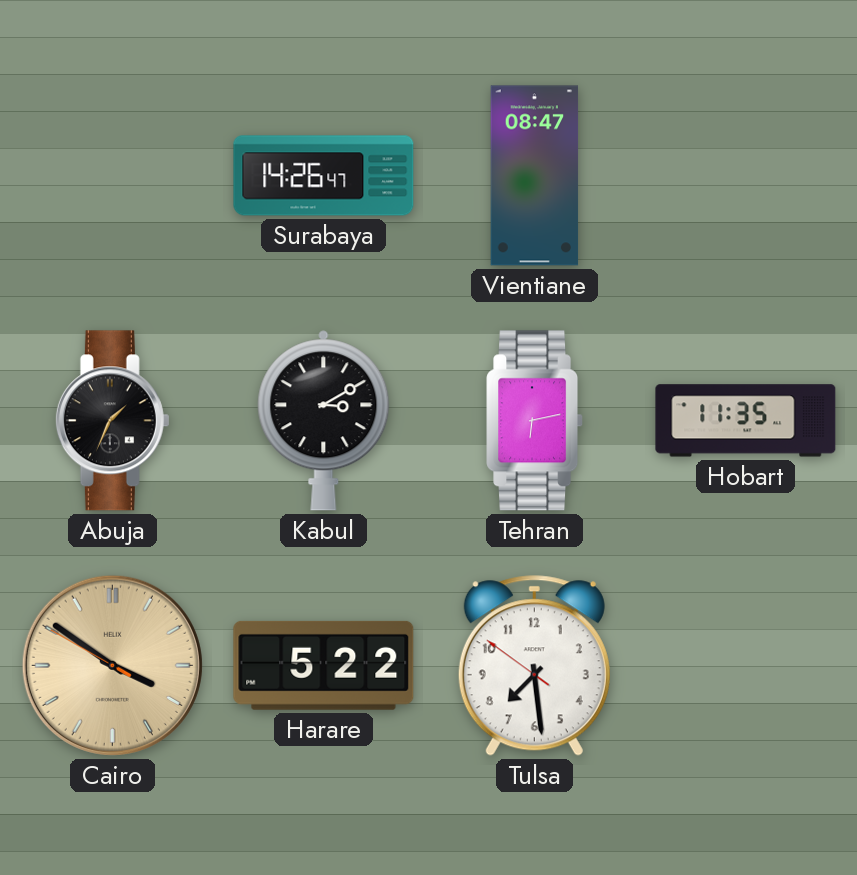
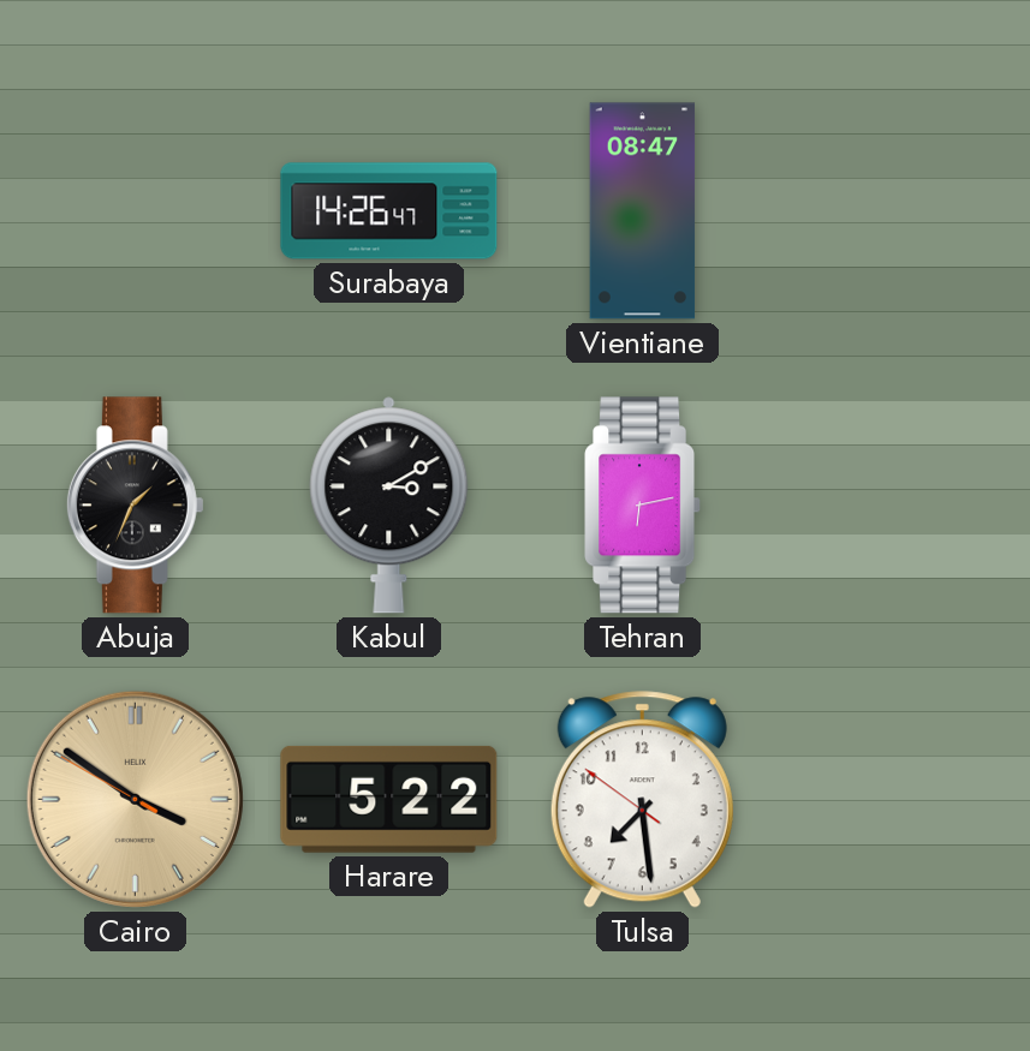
Hobart: 11:35 -> none (746, 421)
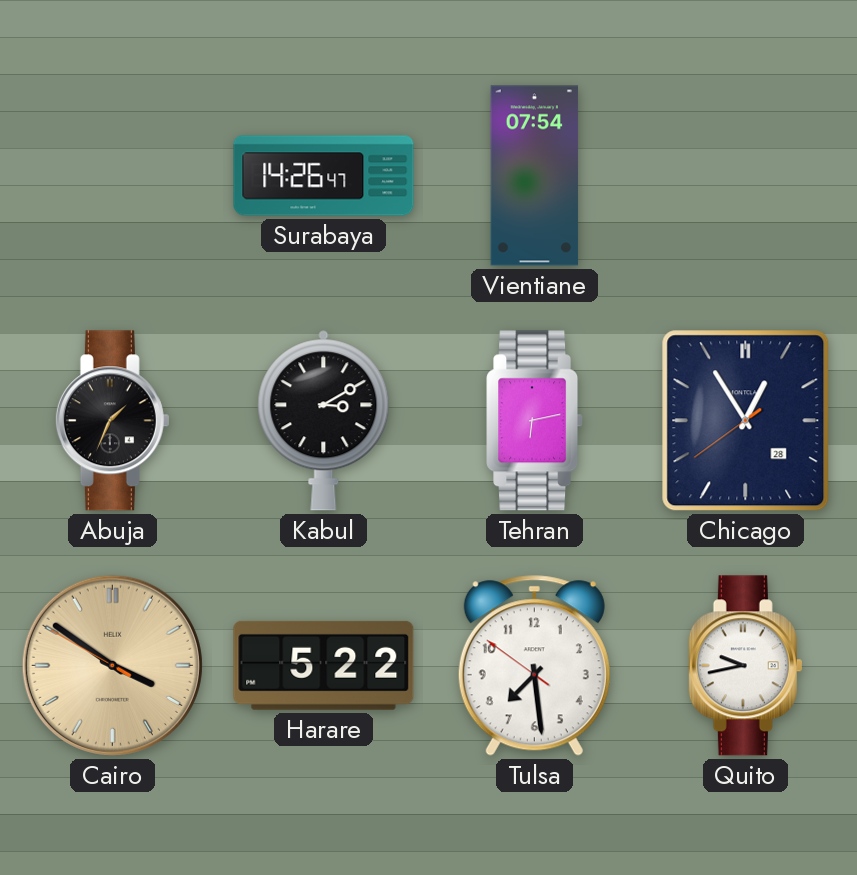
Vientiane: 08:47 -> 07:54 (535, 176)
Chicago: none -> 12:54 (746, 421)
Quito: none -> 9:43 (745, 666)
